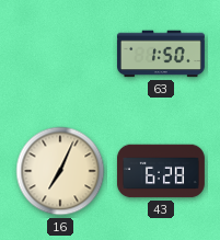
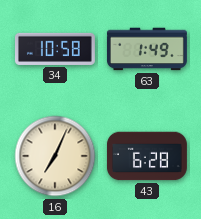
34: none -> 10:58 (55, 49)
63: 1:50 -> 1:49 (147, 49)
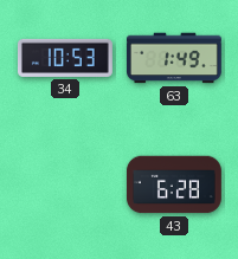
34: 10:58 -> 10:53 (65, 58)
16: 7:04 -> none (55, 156)
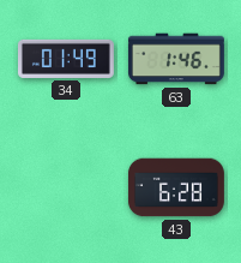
34: 10:53 -> 01:49 (66, 59)
63: 1:49 -> 1:46 (176, 59)
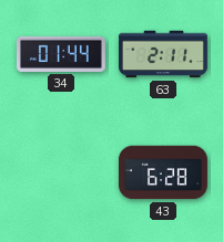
34: 01:49 -> 01:44 (61, 54)
63: 1:46 -> 2:11 (163, 54)
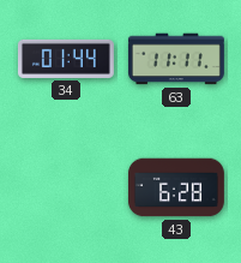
63: 2:11 -> 11:11 (176, 59)
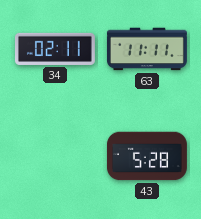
34: 01:44 -> 02:11 (55, 49)
43: 6:28 -> 5:28 (147, 156)
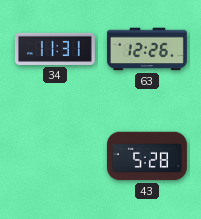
34: 02:11 -> 11:31 (55, 49)
63: 11:11 -> 12:26 (147, 49)
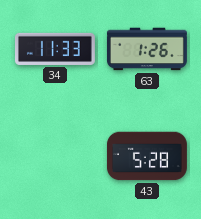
34: 11:31 -> 11:33 (55, 49)
63: 12:26 -> 1:26 (147, 49)
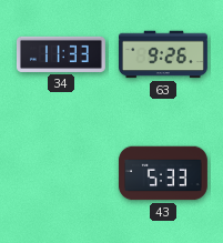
63: 1:26 -> 9:26 (163, 54)
43: 5:28 -> 5:33 (163, 173)
